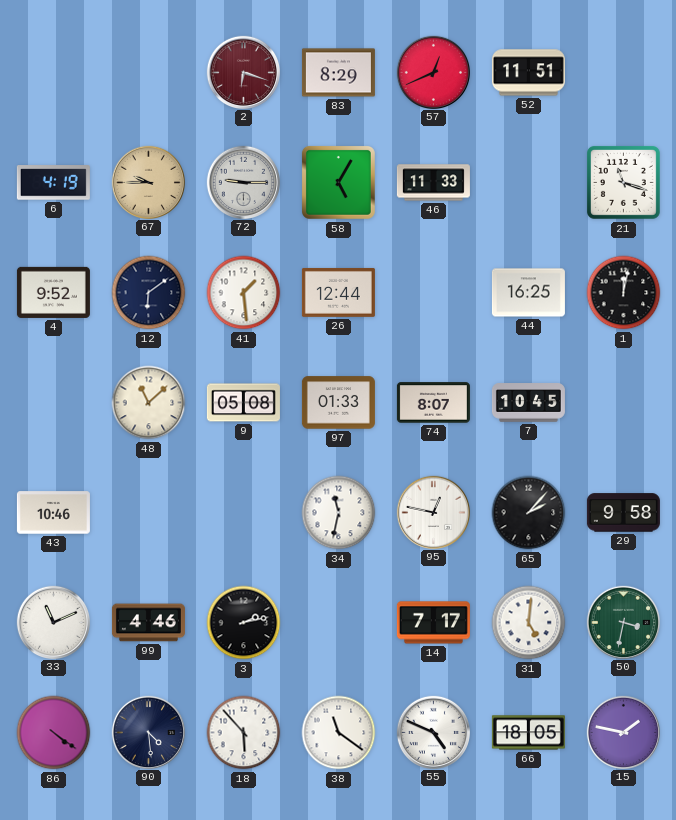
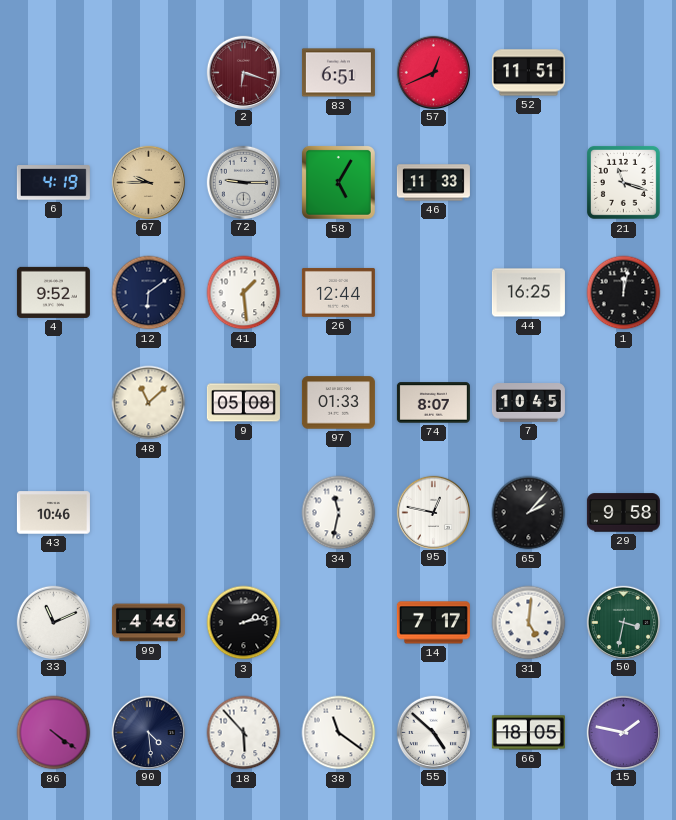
83: 8:29 -> 6:51 (338, 73)
55: 4:49 -> 4:52 (433, 732)
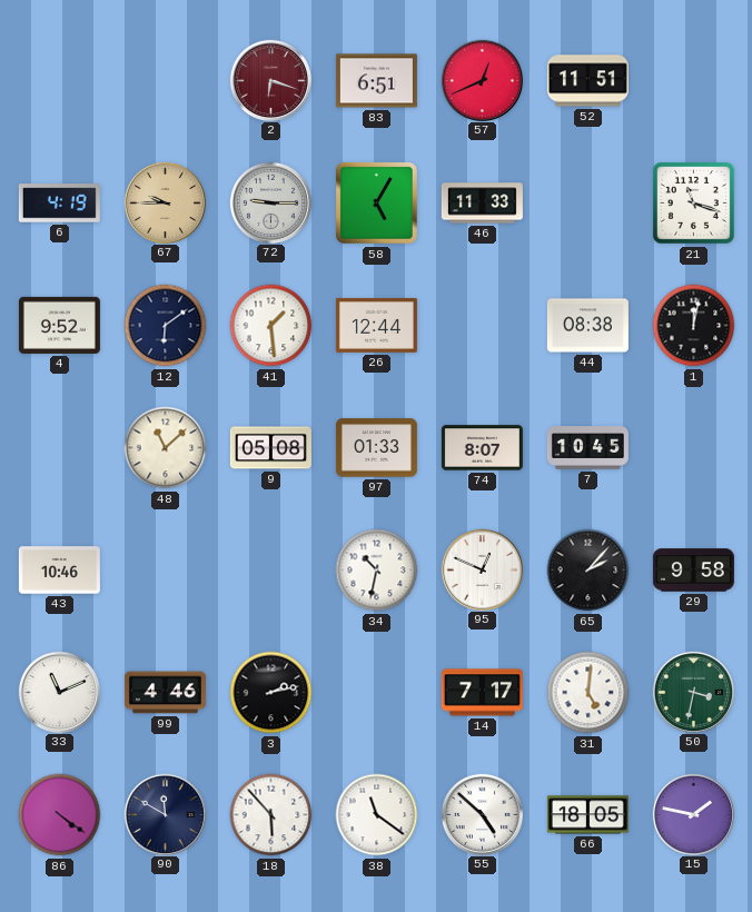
44: 16:25 -> 08:38 (587, 326)
34: 11:32 -> 10:32 (377, 571)
95: 12:47 -> 12:49 (482, 569)
90: 4:29 -> 11:50 (165, 814)
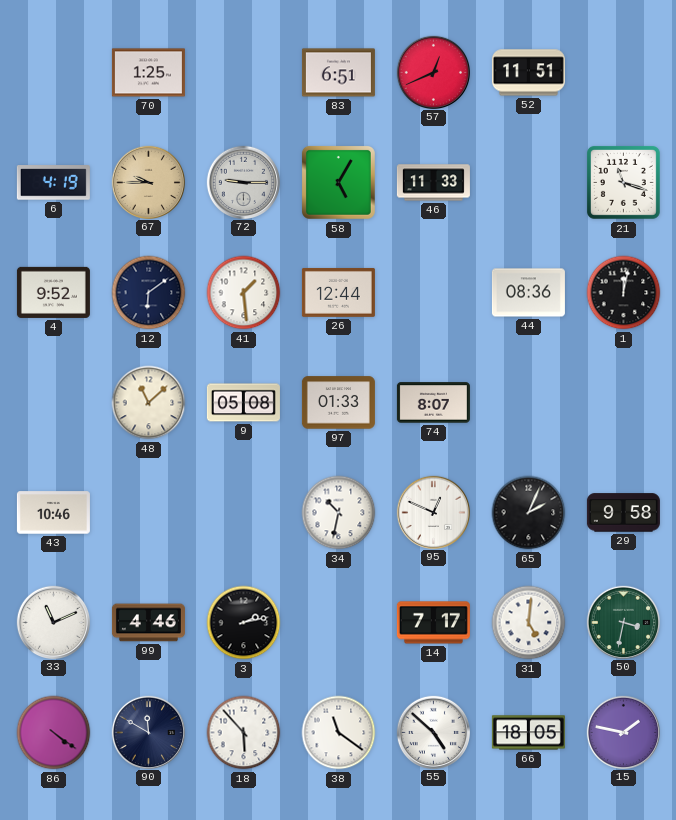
70: none -> 1:25 (148, 73)
2: 6:18 -> none (270, 80)
44: 08:38 -> 08:36 (528, 293)
7: 10:45 -> none (587, 448)
65: 2:07 -> 2:04 (529, 513)
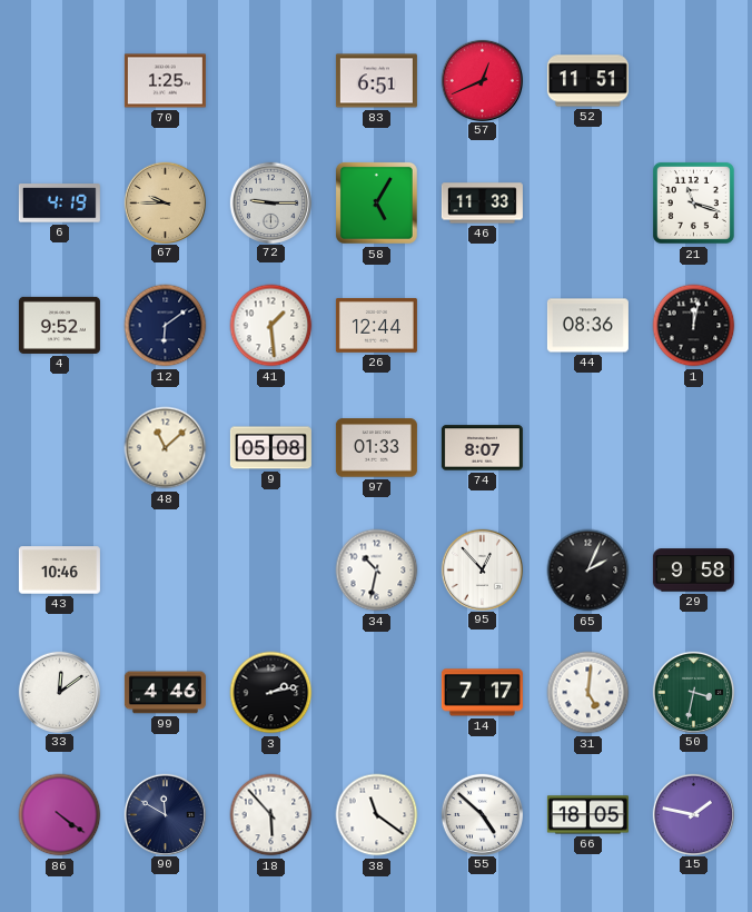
95: 12:49 -> 12:53 (482, 569)
33: 11:11 -> 12:09 (59, 692)
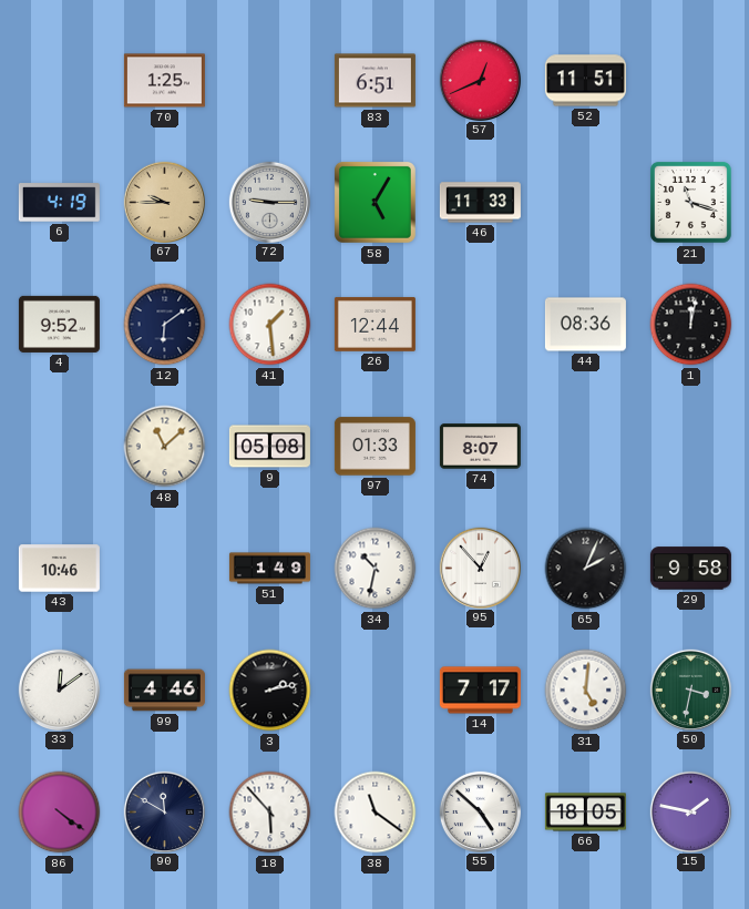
51: none -> 1:49 (269, 569)
